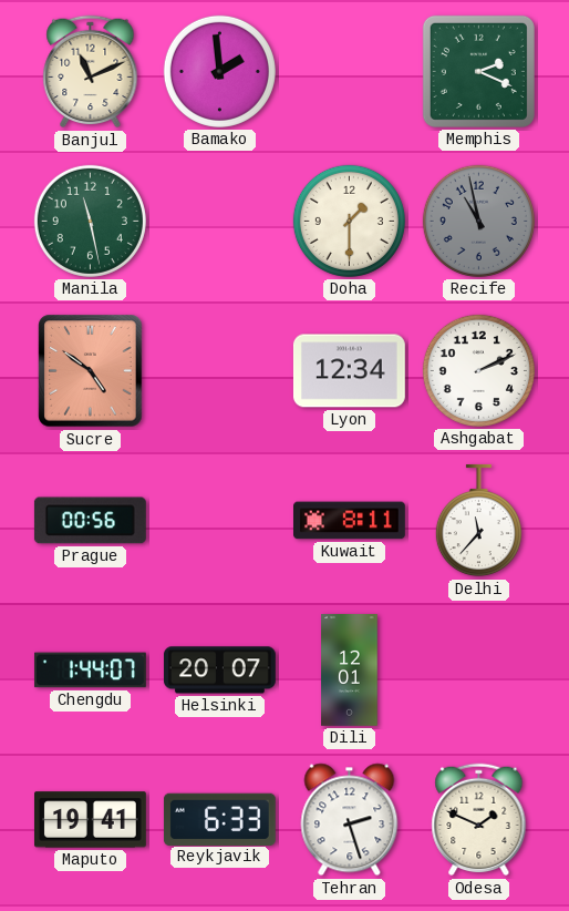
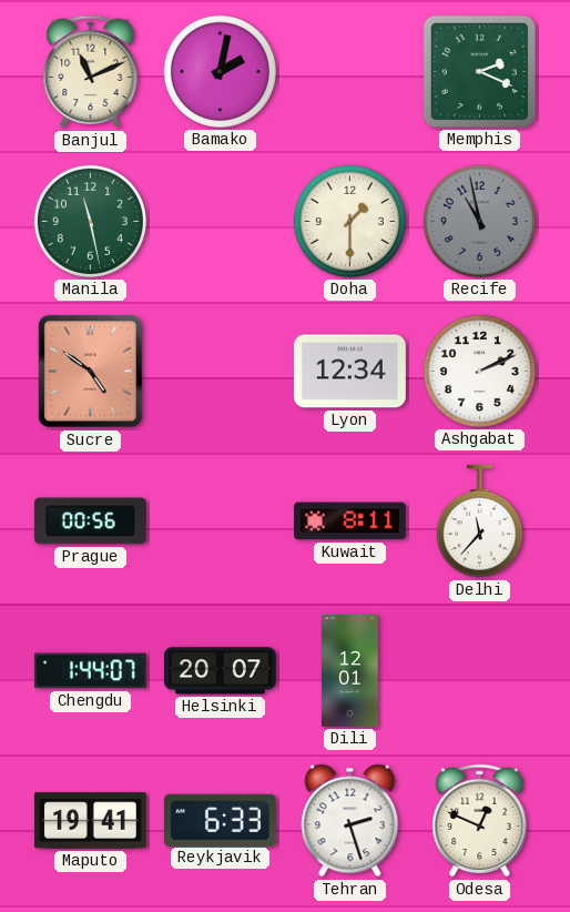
Bamako: 1:59 -> 2:02 (220, 71)
Odesa: 1:49 -> 12:49 (480, 821)
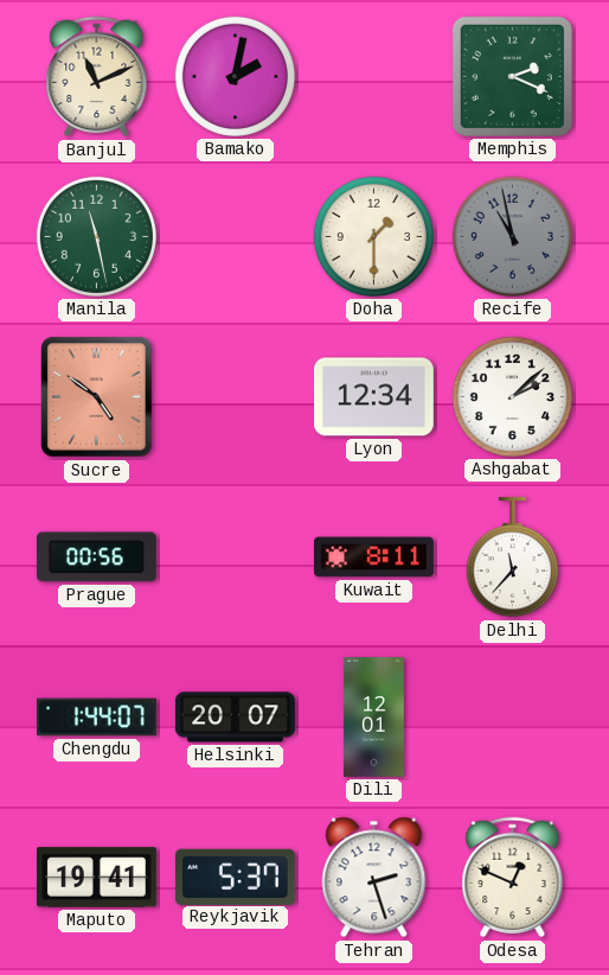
Ashgabat: 2:11 -> 2:08 (512, 396)
Reykjavik: 6:33 -> 5:37 (235, 877)
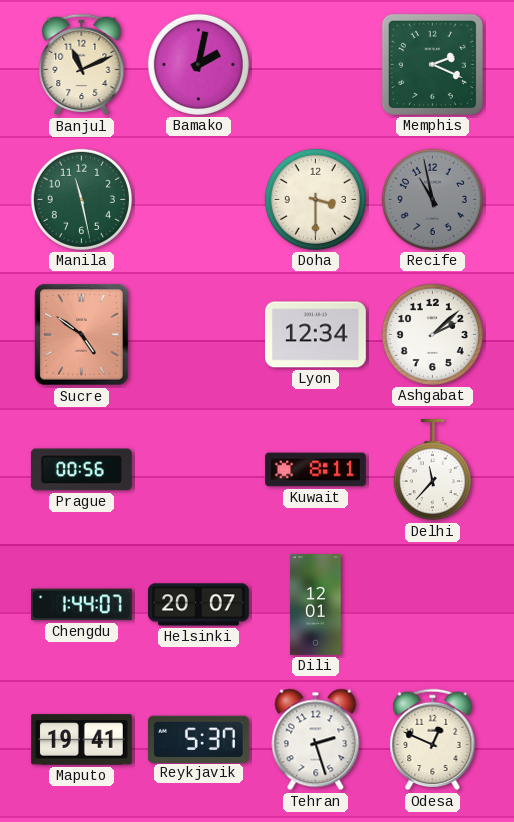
Doha: 1:30 -> 3:30 (315, 199)
